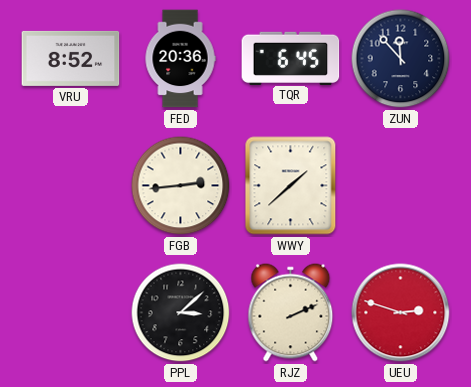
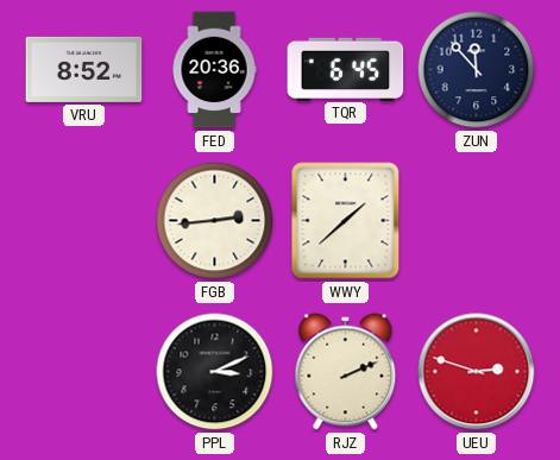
PPL: 3:08 -> 3:11 (215, 372)
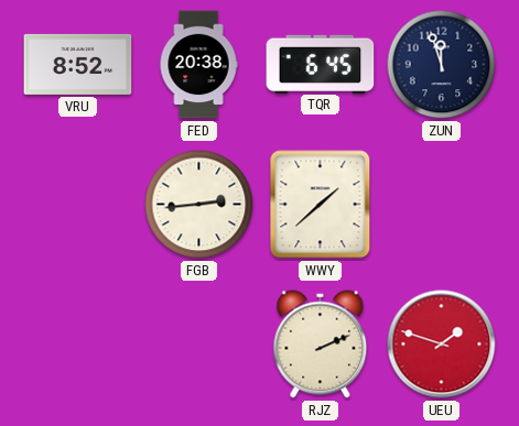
FED: 20:36 -> 20:38 (198, 65)
ZUN: 11:53 -> 11:57 (442, 65)
PPL: 3:11 -> none (215, 372)
UEU: 2:48 -> 1:48 (442, 345)
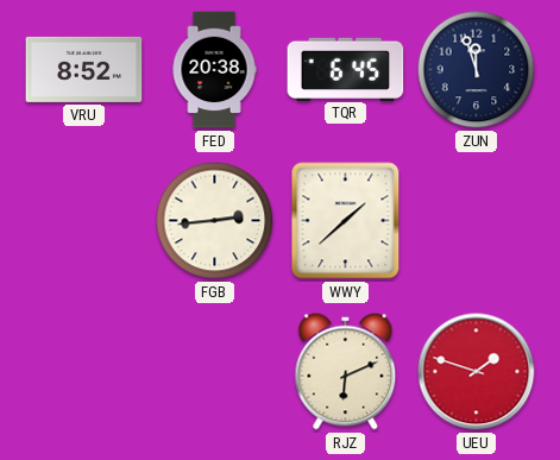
RJZ: 2:11 -> 6:11 (346, 372)
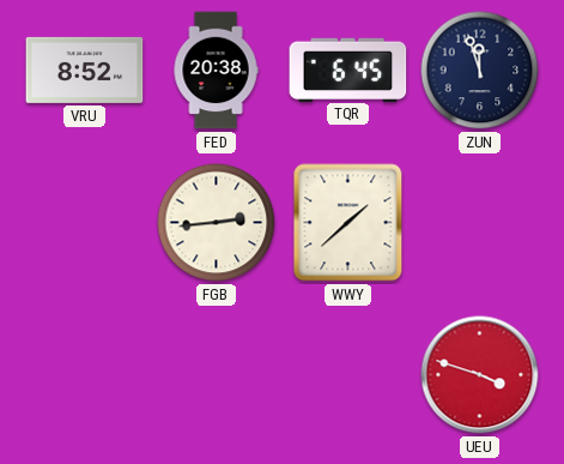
RJZ: 6:11 -> none (346, 372)
UEU: 1:48 -> 3:48 (480, 375)
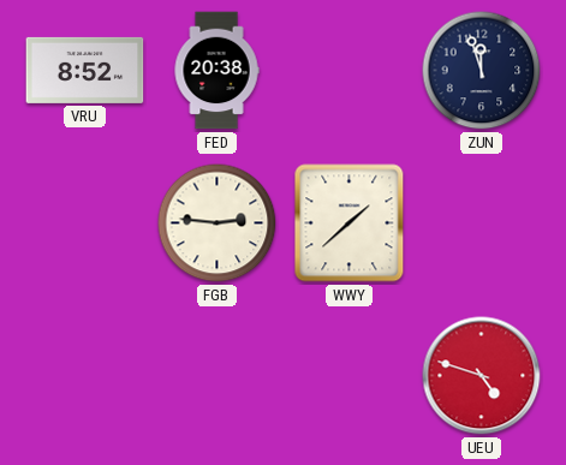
TQR: 6:45 -> none (348, 70)
FGB: 2:44 -> 2:46 (218, 223)
UEU: 3:48 -> 4:48 (482, 376)
